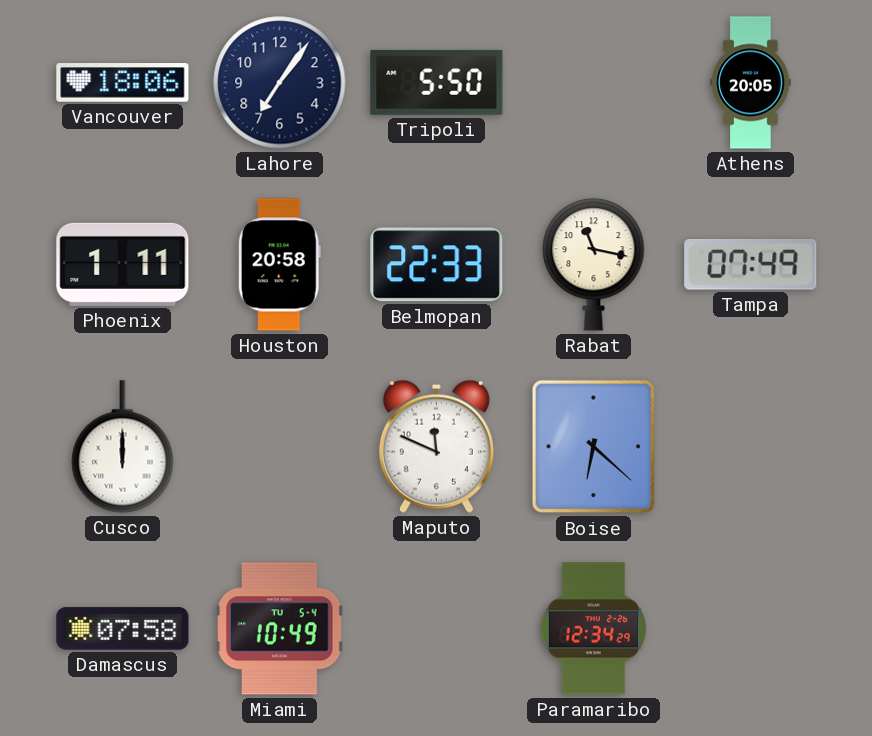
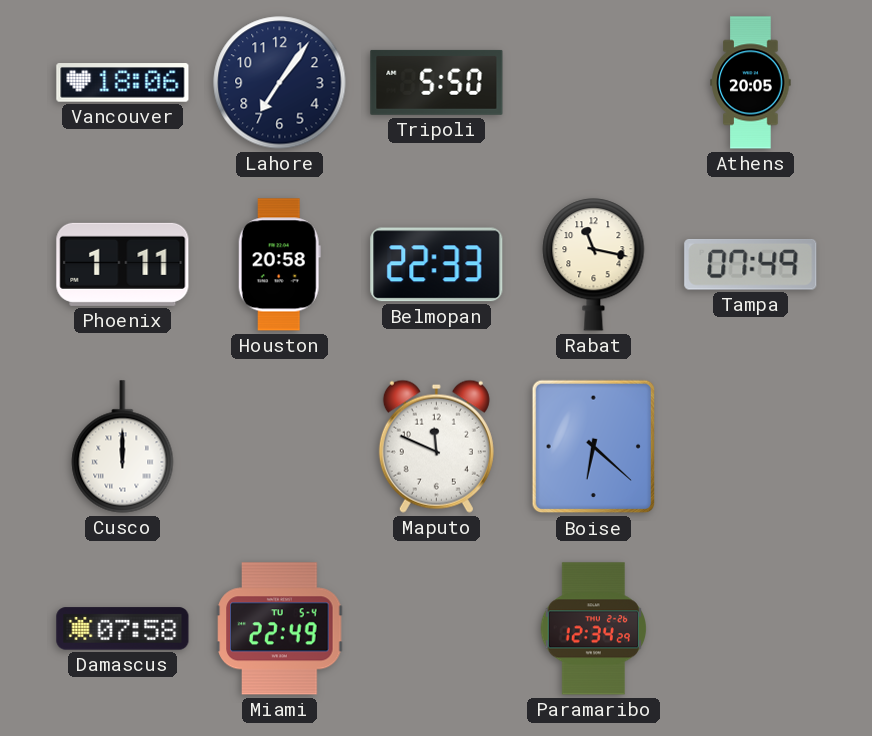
Miami: 10:49 -> 22:49 (280, 629)
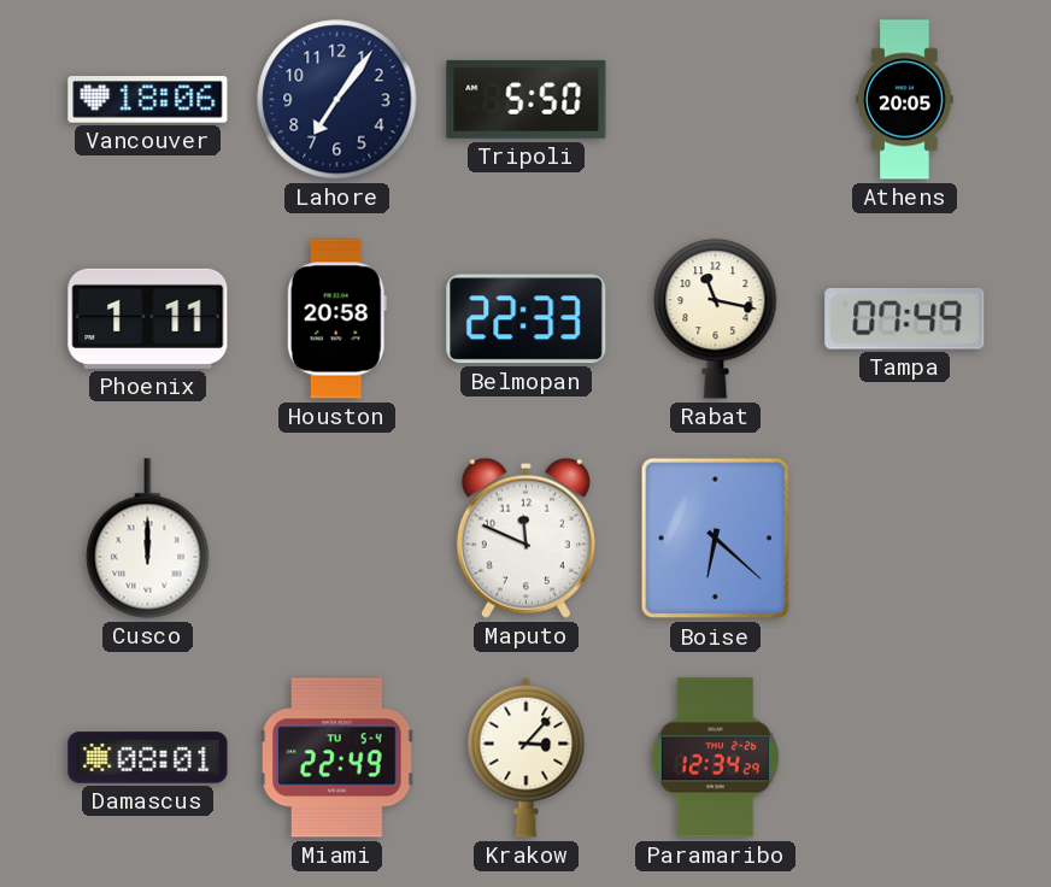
Damascus: 07:58 -> 08:01 (148, 758)
Krakow: none -> 3:07 (527, 757)
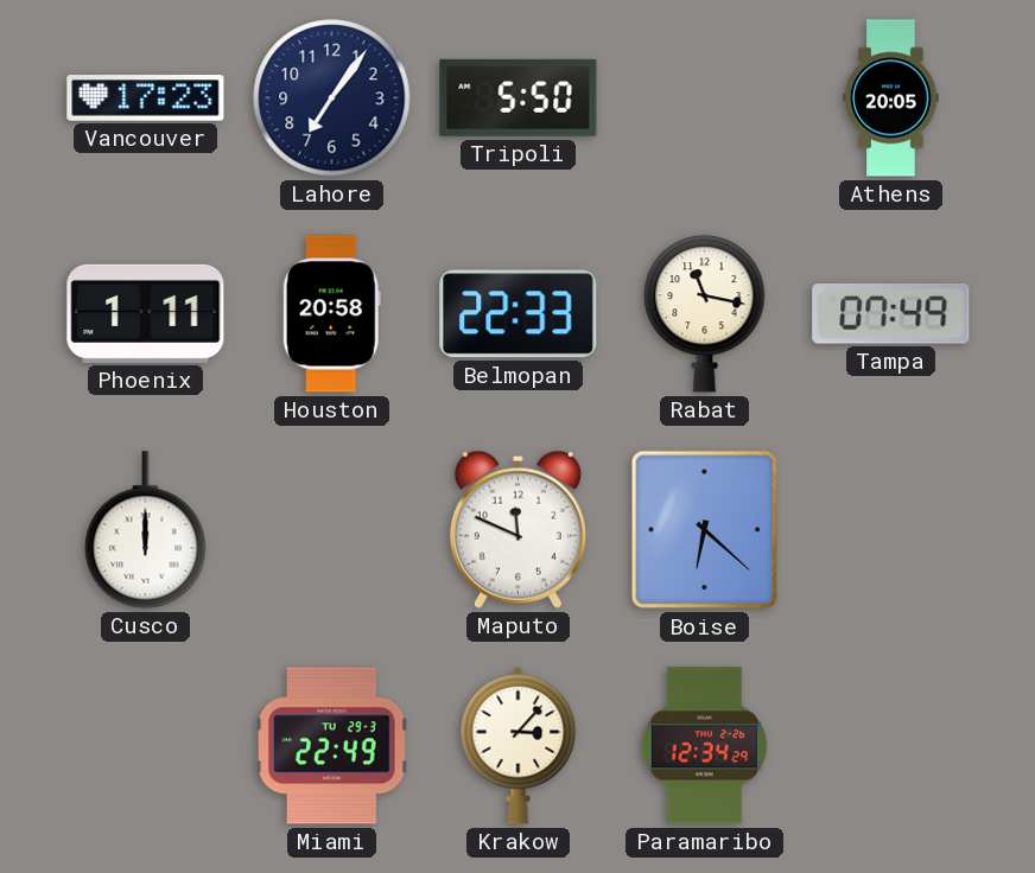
Vancouver: 18:06 -> 17:23 (146, 98)
Damascus: 08:01 -> none (148, 758)
Miami date: TU 5-4 -> TU 29-3 (332, 746)
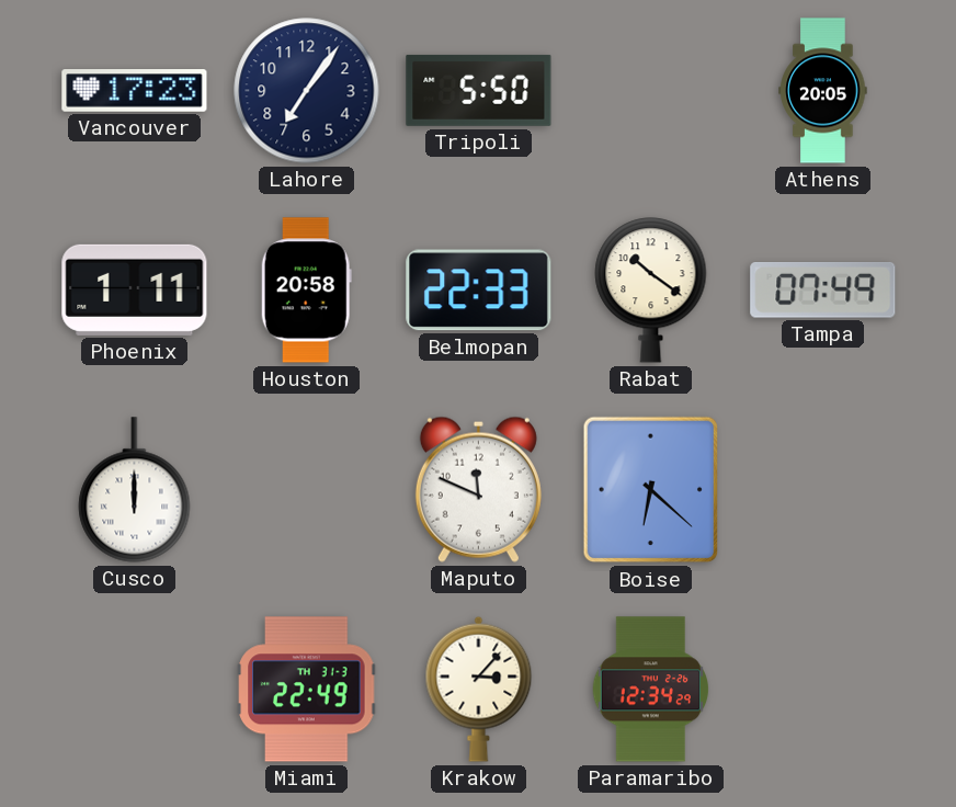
Rabat: 11:17 -> 10:21 (651, 291)
Miami date: TU 29-3 -> TH 31-3 (307, 690)
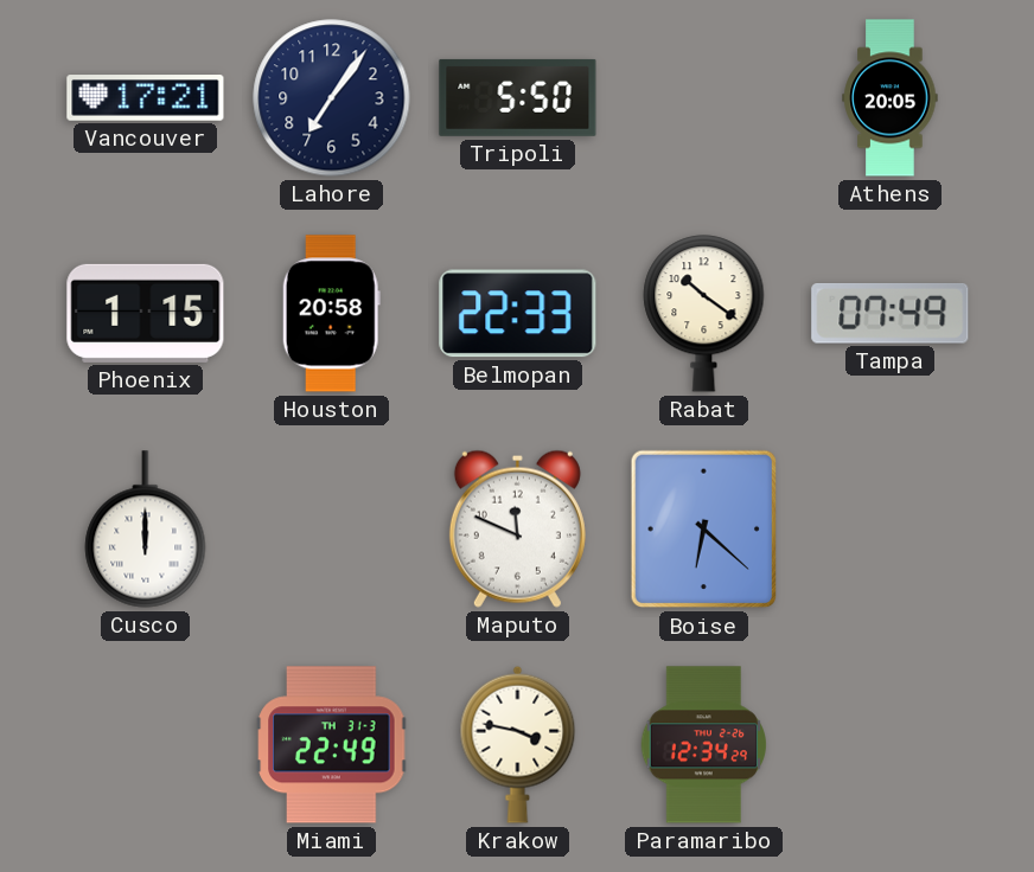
Vancouver: 17:23 -> 17:21 (146, 98)
Phoenix: 1:11 -> 1:15 (146, 313)
Krakow: 3:07 -> 3:47 (518, 744)
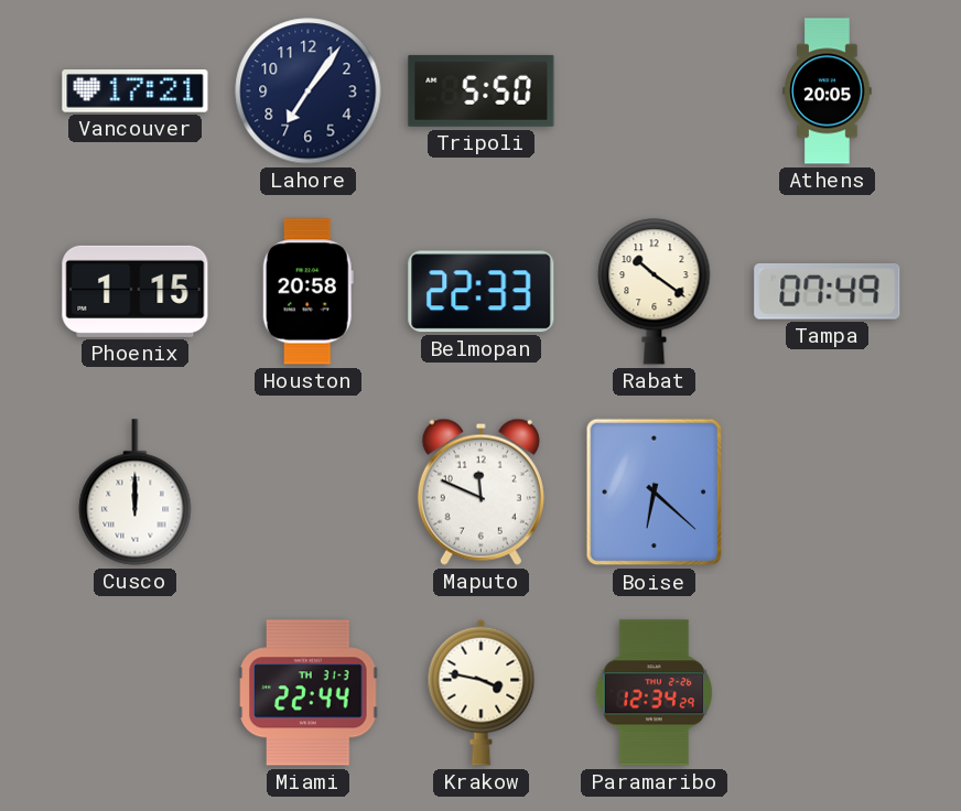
Miami: 22:49 -> 22:44 (309, 693)
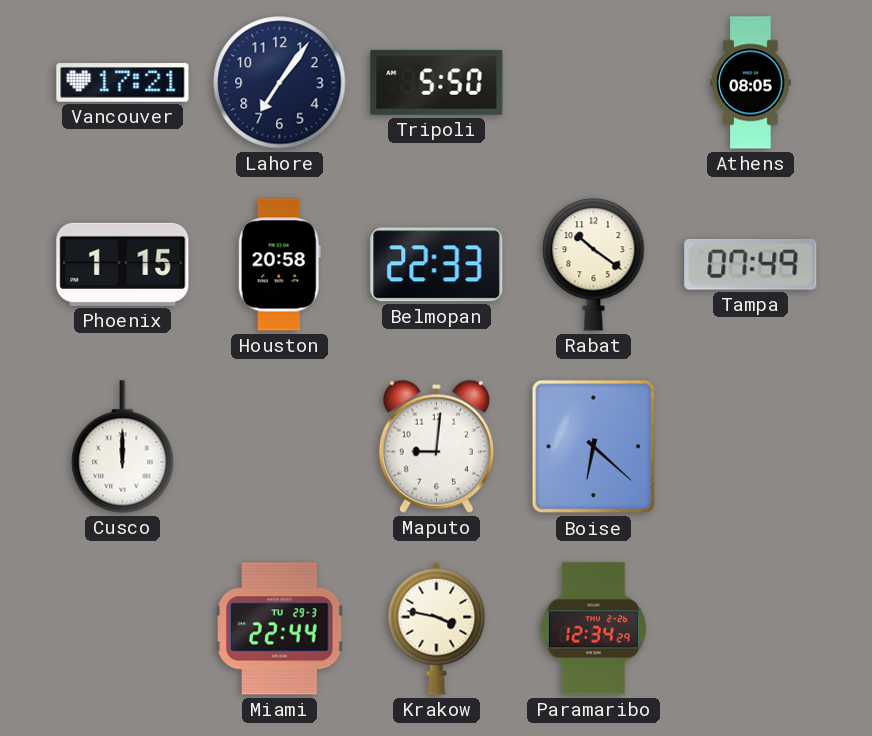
Athens: 20:05 -> 08:05 (751, 83)
Maputo: 11:49 -> 9:01 (436, 446)
Miami date: TH 31-3 -> TU 29-3 (280, 629)
